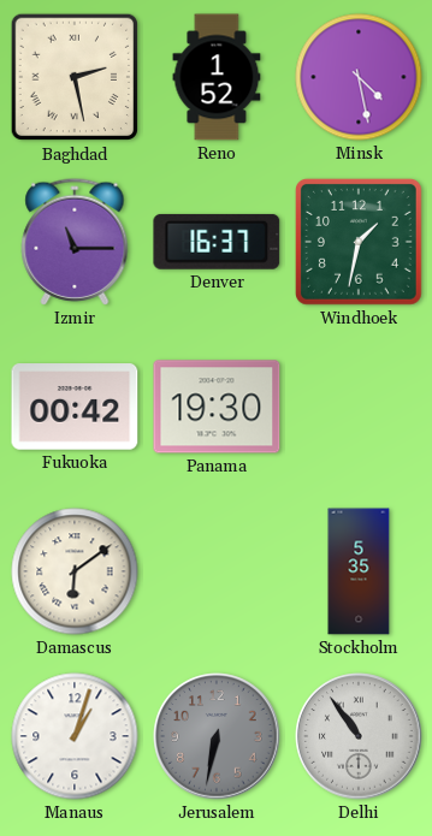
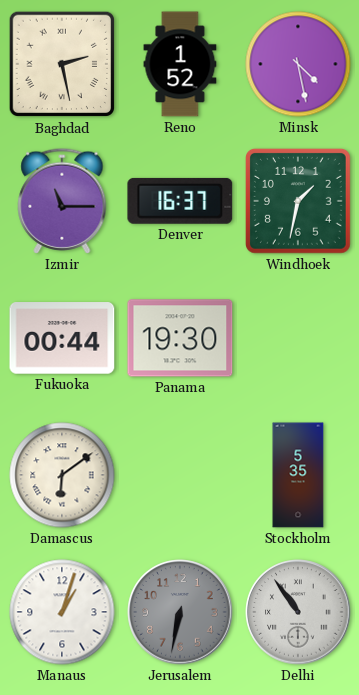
Fukuoka: 00:42 -> 00:44 (62, 338)
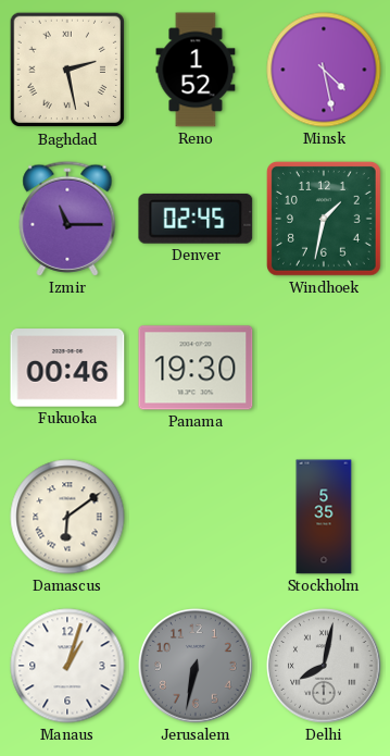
Denver: 16:37 -> 02:45 (196, 219)
Fukuoka: 00:44 -> 00:46 (67, 368)
Delhi: 10:54 -> 8:02 (324, 666)
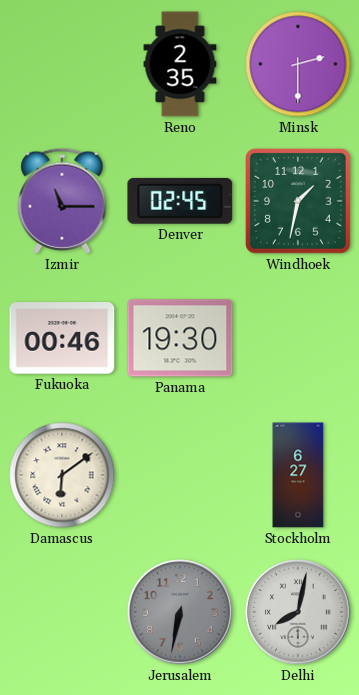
Baghdad: 2:28 -> none (67, 70)
Reno: 1:52 -> 2:35 (180, 64)
Minsk: 4:28 -> 2:30 (298, 64)
Stockholm: 5:35 -> 6:27 (298, 475)
Manaus: 1:03 -> none (67, 666)
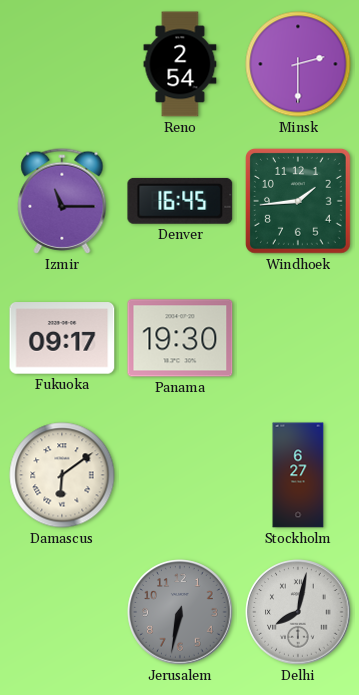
Reno: 2:35 -> 2:54 (180, 64)
Denver: 02:45 -> 16:45 (180, 201)
Windhoek: 1:32 -> 1:44 (299, 202)
Fukuoka: 00:46 -> 09:17 (62, 338)
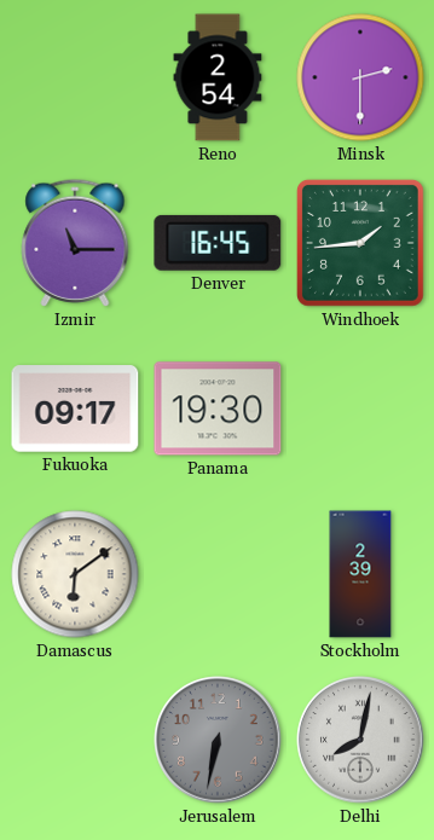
Stockholm: 6:27 -> 2:39 (360, 574)
